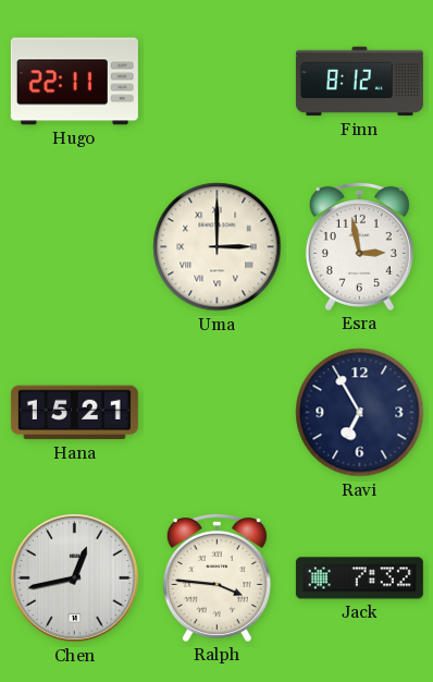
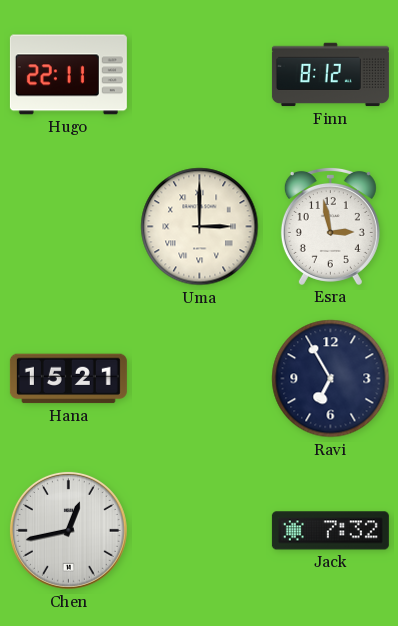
Ralph: 3:46 -> none (216, 577)
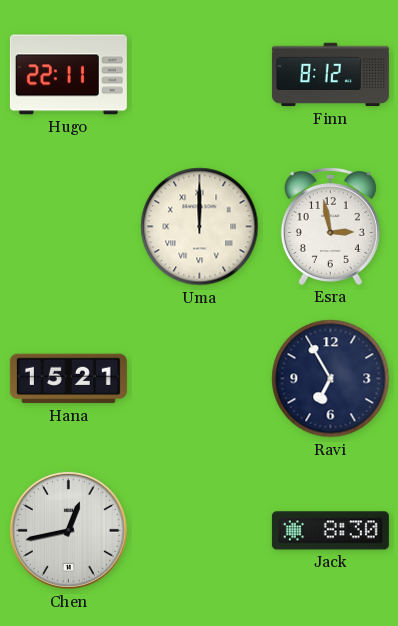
Uma: 3:00 -> 12:00 (200, 227)
Jack: 7:32 -> 8:30 (330, 531)
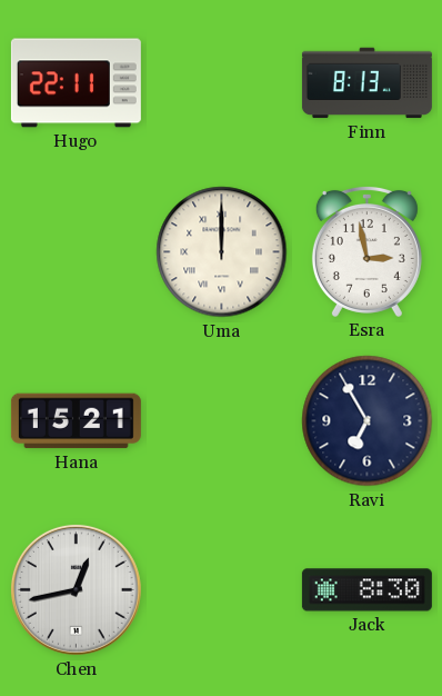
Finn: 8:12 -> 8:13 (366, 83)
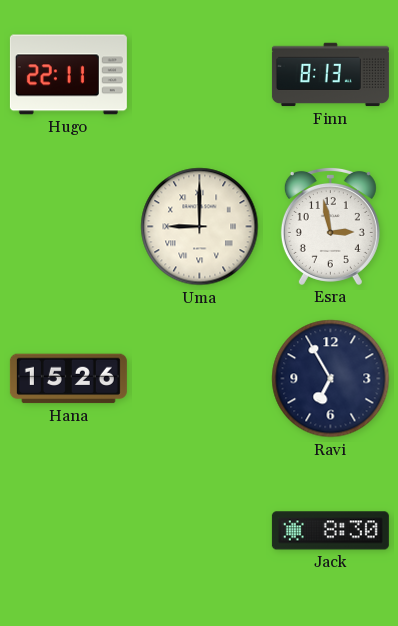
Uma: 12:00 -> 9:00 (200, 227)
Hana: 15:21 -> 15:26 (68, 379)
Chen: 12:43 -> none (76, 589)
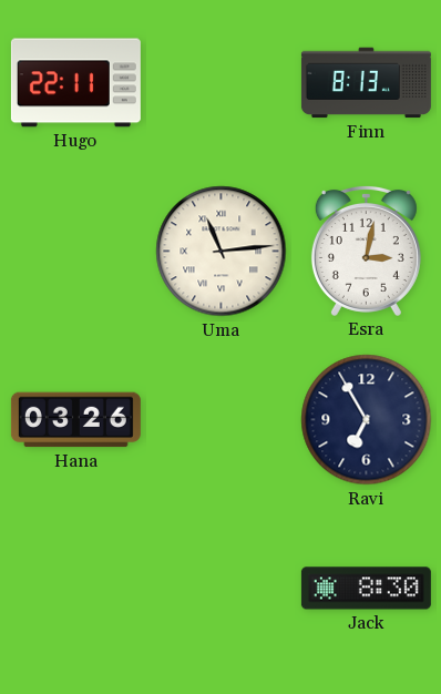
Uma: 9:00 -> 11:14 (222, 252)
Esra: 2:58 -> 3:02 (366, 251)
Hana: 15:26 -> 03:26 (75, 420)
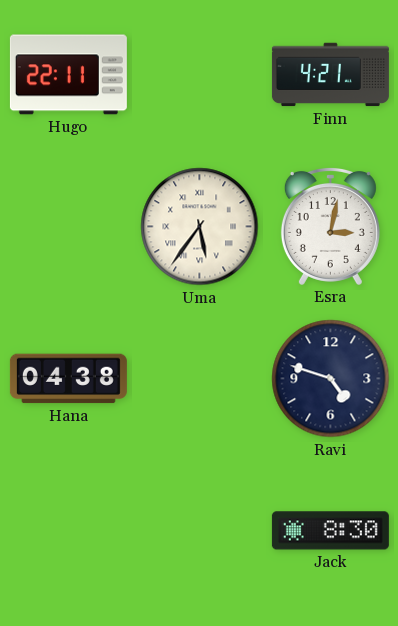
Finn: 8:13 -> 4:21 (330, 75)
Uma: 11:14 -> 5:36 (200, 227)
Hana: 03:26 -> 04:38 (68, 379)
Ravi: 6:55 -> 4:48 (331, 379)
